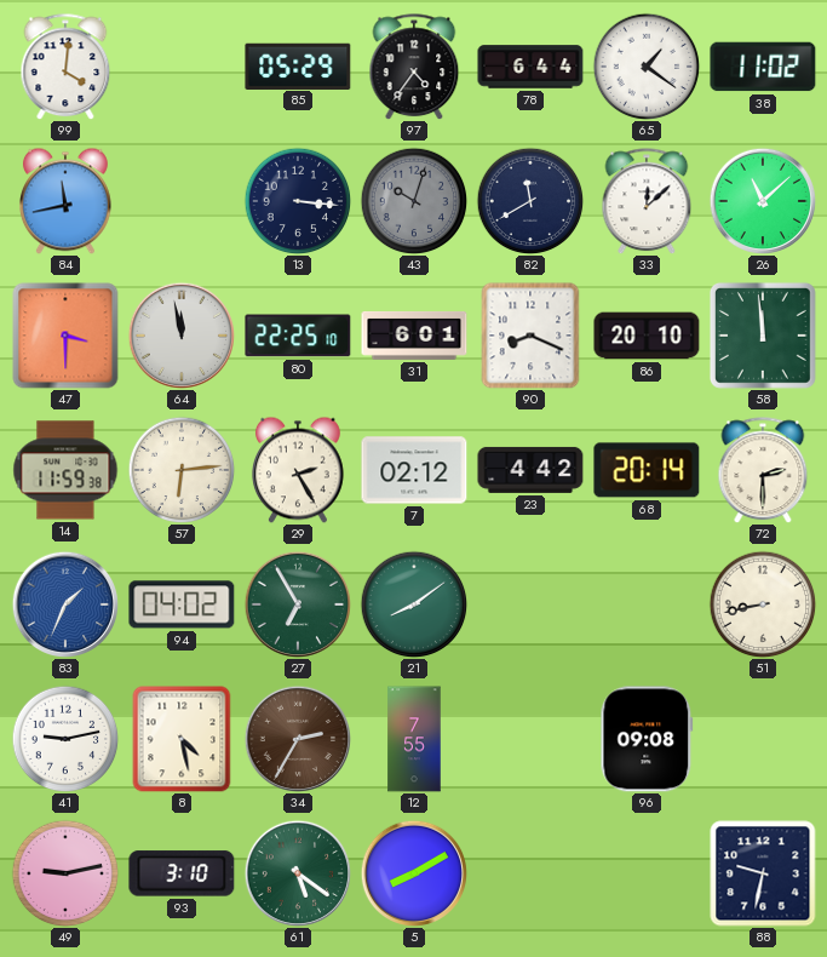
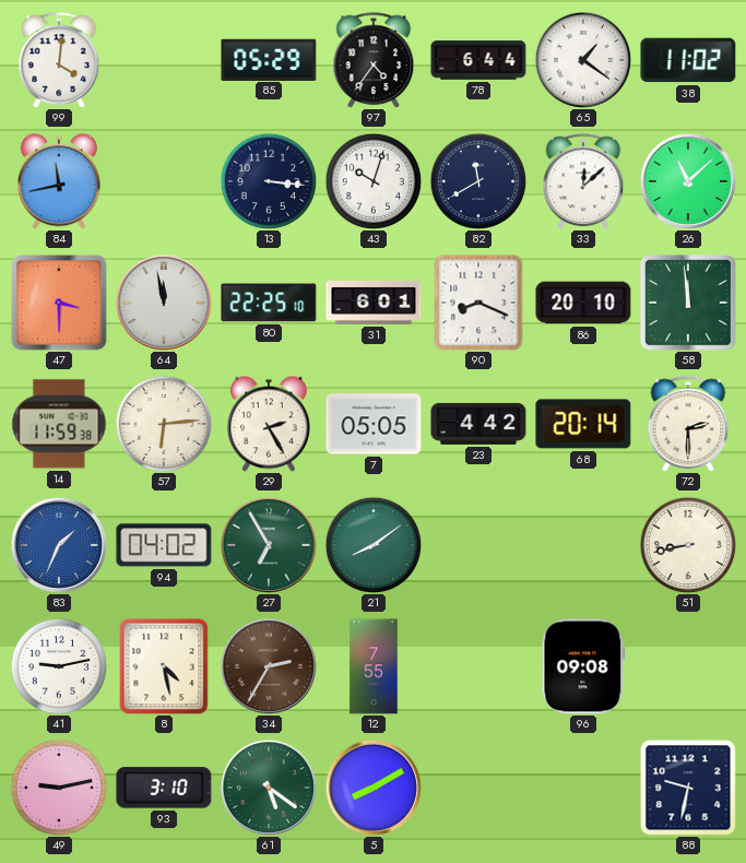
43 dial: grey -> white (374, 181)
7: 02:12 -> 05:05 (374, 424)
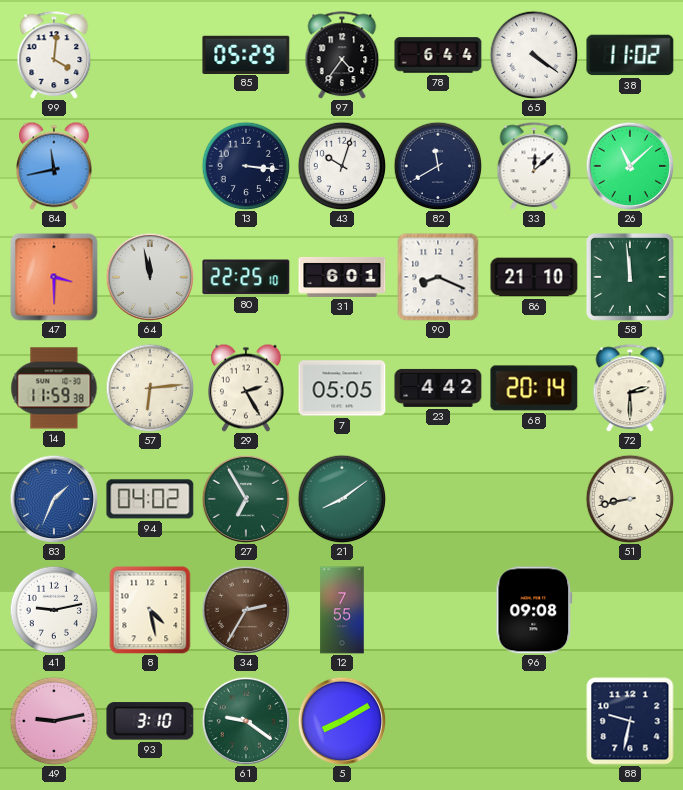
65: 1:21 -> 4:21 (534, 55)
86: 20:10 -> 21:10 (534, 277)
61: 5:21 -> 9:21 (245, 720)
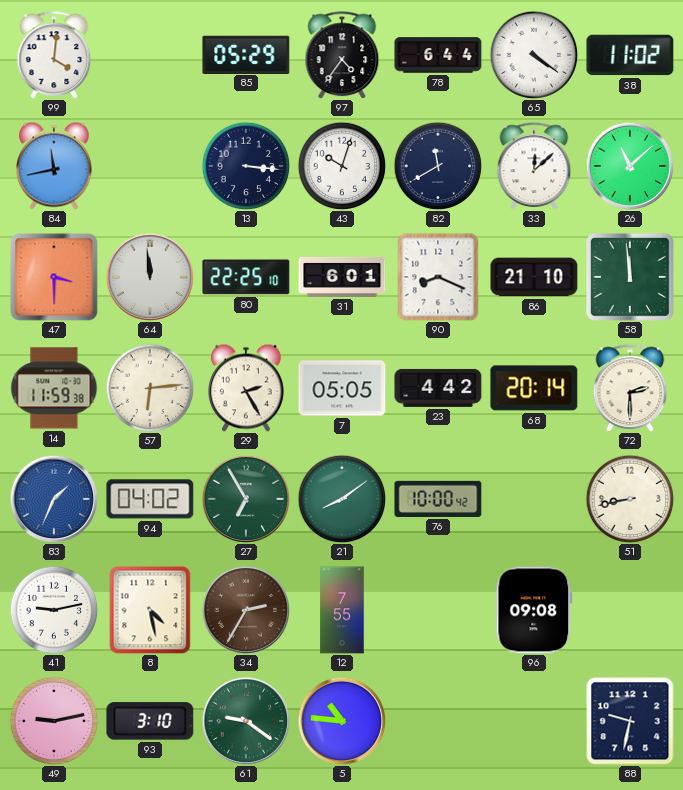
64: 11:58 -> 11:59 (149, 276)
76: none -> 10:00 (438, 499)
5: 8:10 -> 10:46 (341, 720)
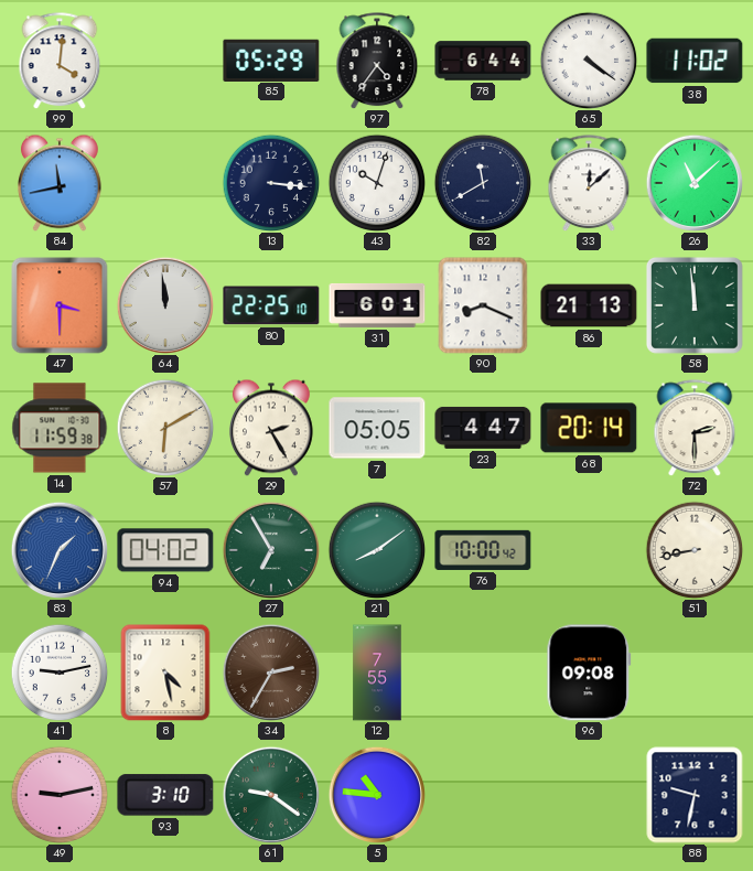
86: 21:10 -> 21:13 (589, 305)
57: 6:14 -> 6:10 (165, 428)
23: 4:42 -> 4:47 (483, 428)
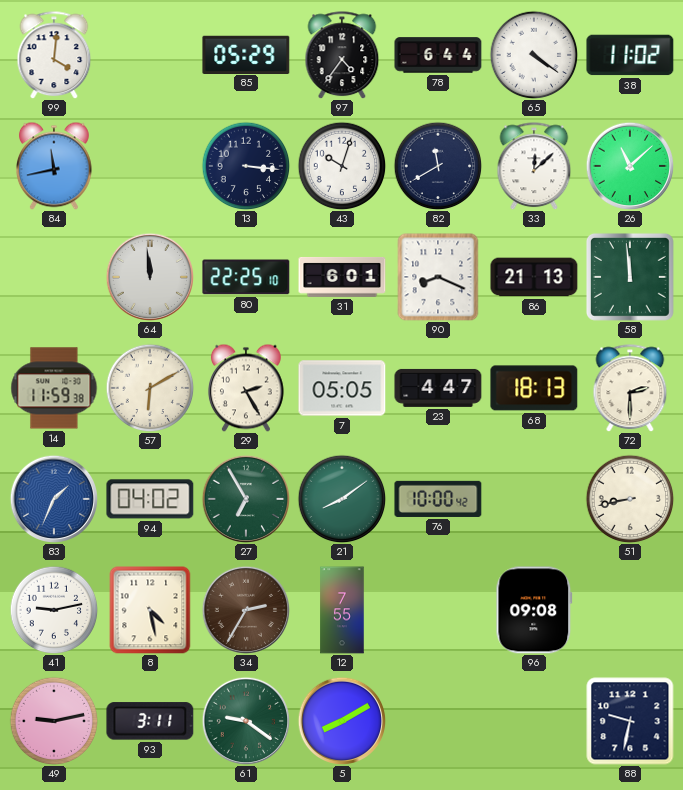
47: 3:30 -> none (60, 305)
68: 20:14 -> 18:13 (534, 388)
93: 3:10 -> 3:11 (150, 721)
5: 10:46 -> 8:10 (341, 720)
